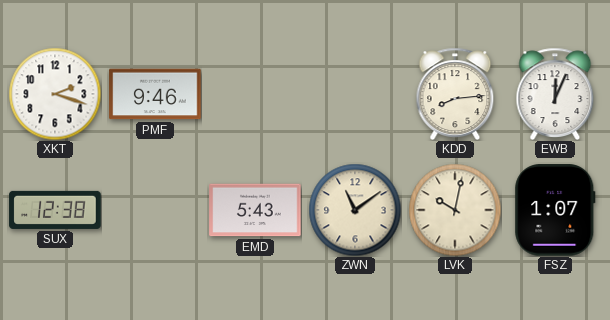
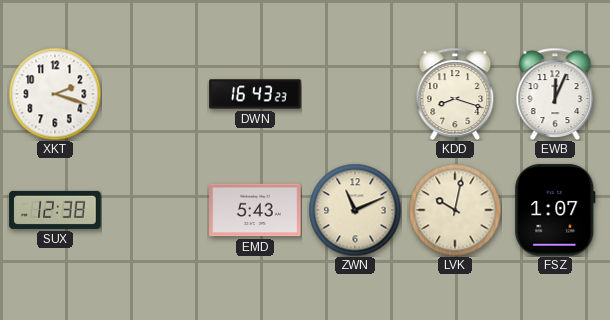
PMF: 9:46 -> none (155, 94)
DWN: none -> 16:43 (255, 94)
KDD: 8:14 -> 8:18 (455, 93)
ZWN: 11:09 -> 11:11 (355, 210)
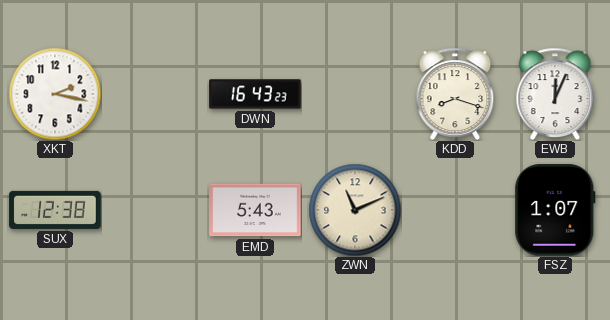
XKT: 2:18 -> 2:17 (55, 94)
LVK: 10:02 -> none (455, 210)
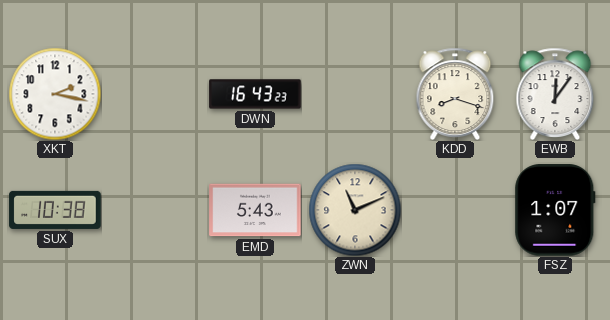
EWB: 12:04 -> 12:06 (555, 93)
SUX: 12:38 -> 10:38 (55, 210)
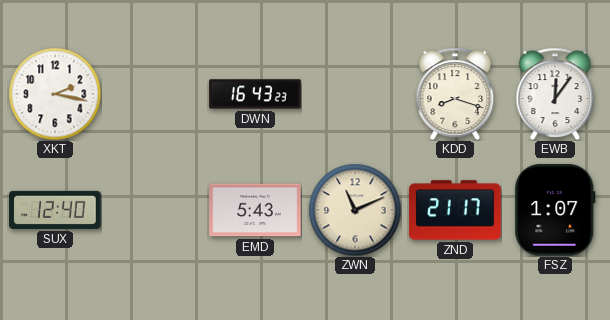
SUX: 10:38 -> 12:40 (55, 210)
ZND: none -> 21:17 (455, 210)
